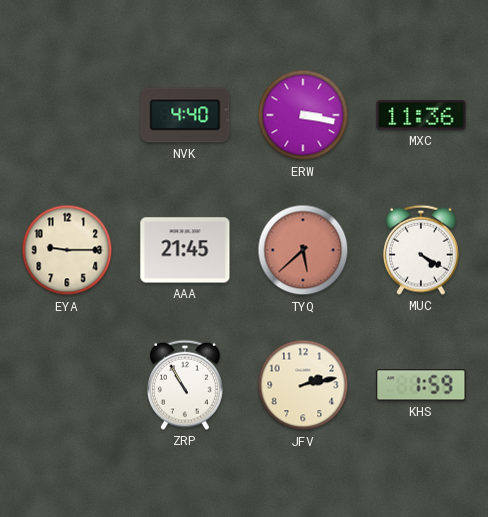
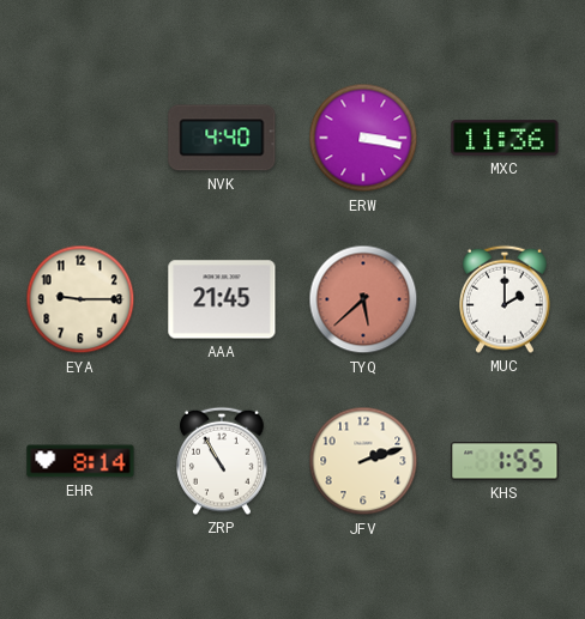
MUC: 4:20 -> 2:00 (506, 299)
EHR: none -> 8:14 (80, 461)
JFV: 2:13 -> 2:12 (363, 461)
KHS: 1:59 -> 1:55 (505, 461)
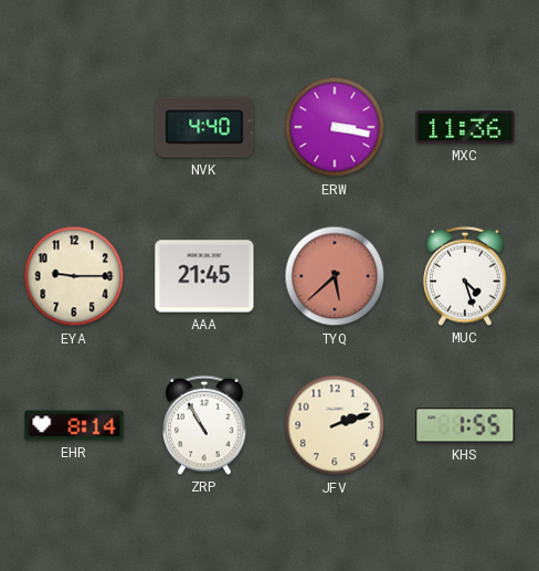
MUC: 2:00 -> 4:27 (466, 276)
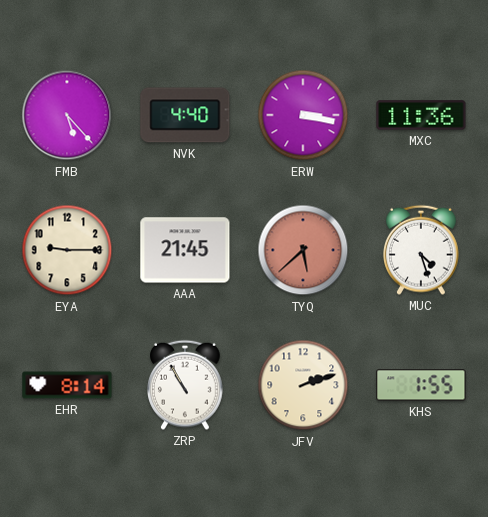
FMB: none -> 5:23 (67, 115)
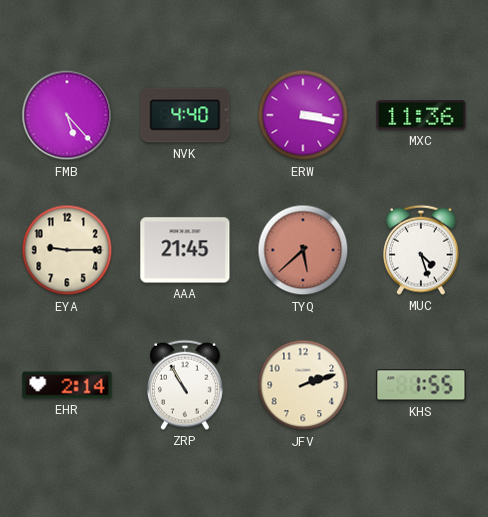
EHR: 8:14 -> 2:14 (67, 385)
